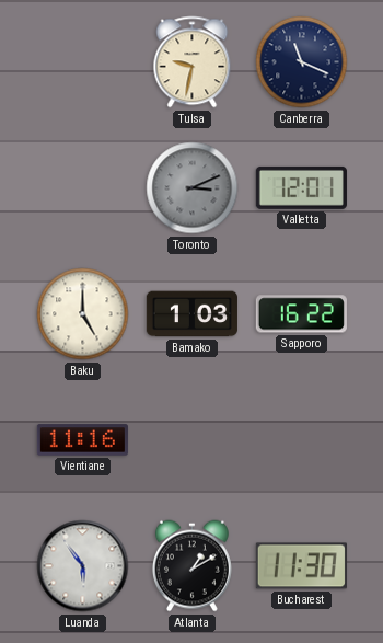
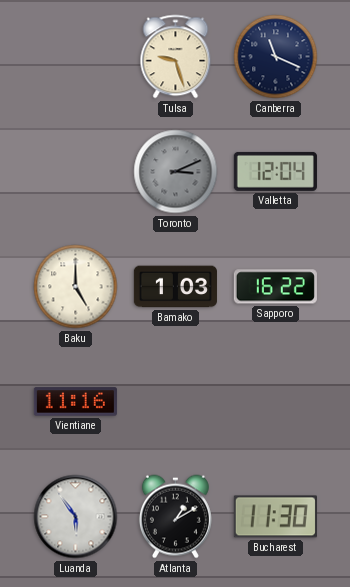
Tulsa: 9:32 -> 9:27 (176, 57)
Valletta: 12:01 -> 12:04 (275, 171)
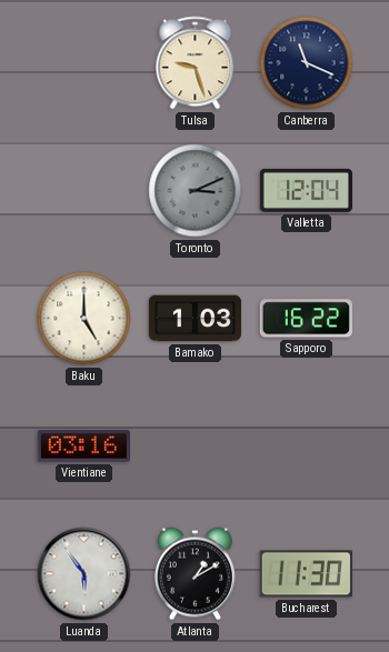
Vientiane: 11:16 -> 03:16 (83, 447)
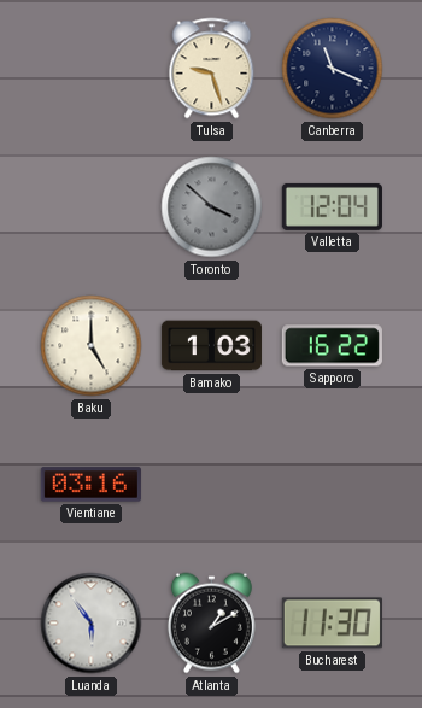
Toronto: 3:11 -> 3:52 (212, 207)
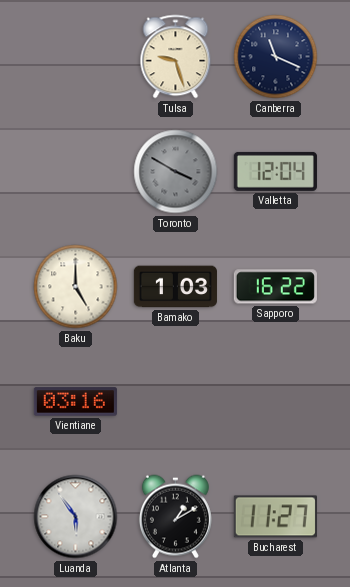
Toronto: 3:52 -> 3:50 (176, 172)
Bucharest: 11:30 -> 11:27 (275, 517)
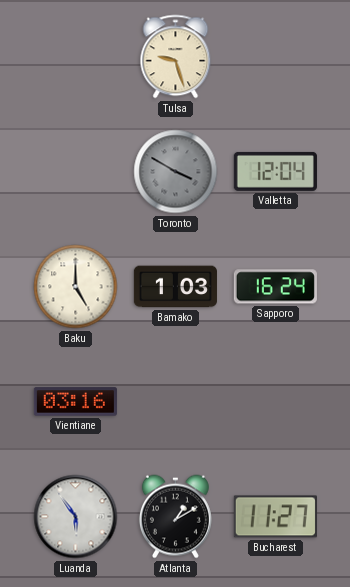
Canberra: 11:19 -> none (276, 57)
Sapporo: 16:22 -> 16:24 (275, 287)
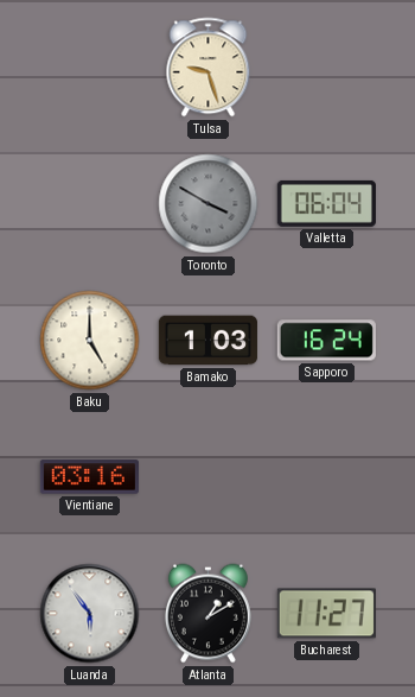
Valletta: 12:04 -> 06:04 (326, 203)
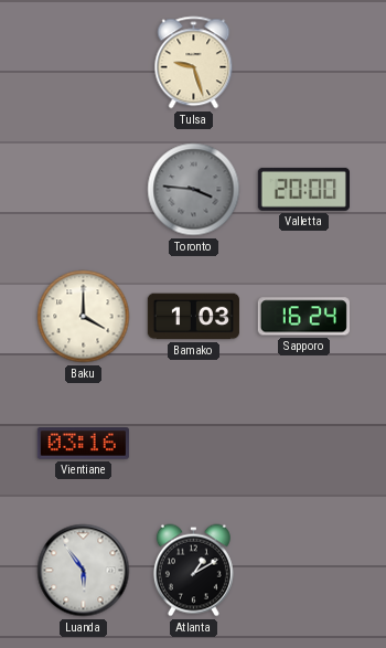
Toronto: 3:50 -> 3:46 (194, 190)
Valletta: 06:04 -> 20:00 (303, 189)
Baku: 5:00 -> 4:00 (84, 317)
Bucharest: 11:27 -> none (326, 614)
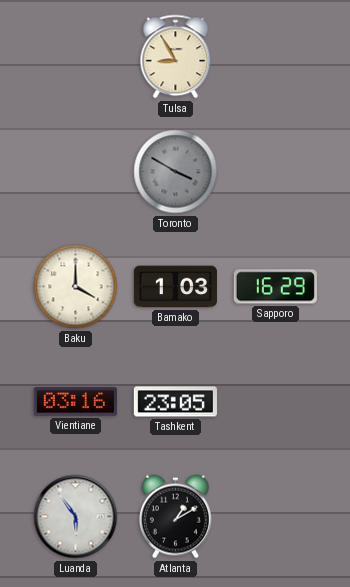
Tulsa: 9:27 -> 8:55 (176, 57)
Toronto: 3:46 -> 3:50 (176, 172)
Valletta: 20:00 -> none (303, 189)
Sapporo: 16:24 -> 16:29 (275, 287)
Tashkent: none -> 23:05 (175, 402)
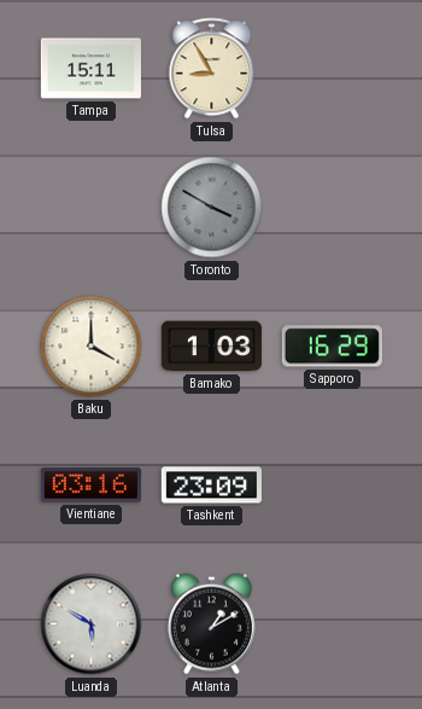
Tampa: none -> 15:11 (90, 69)
Tashkent: 23:05 -> 23:09 (211, 486)
Luanda: 5:54 -> 5:50 (92, 624)
